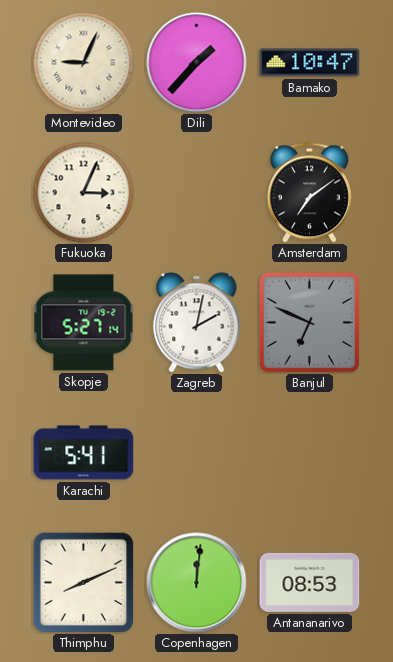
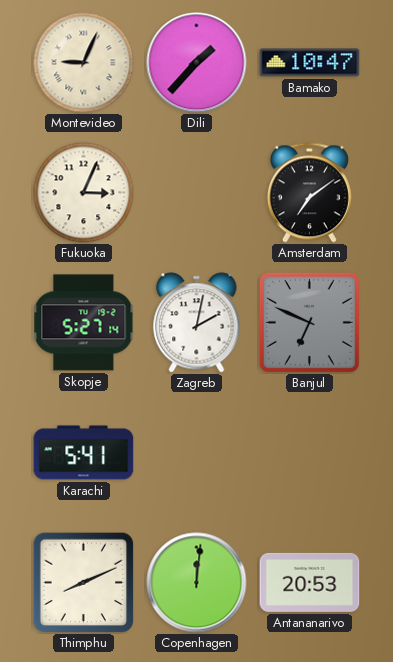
Antananarivo: 08:53 -> 20:53 (310, 582)
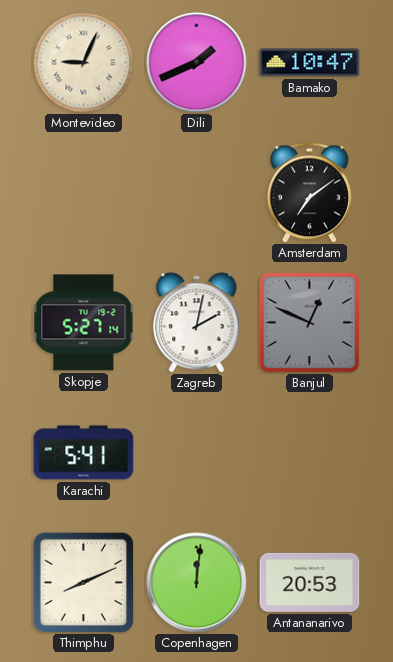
Dili: 1:37 -> 1:41 (197, 63)
Fukuoka: 3:04 -> none (84, 193)
Banjul: 6:49 -> 12:49 (309, 322)
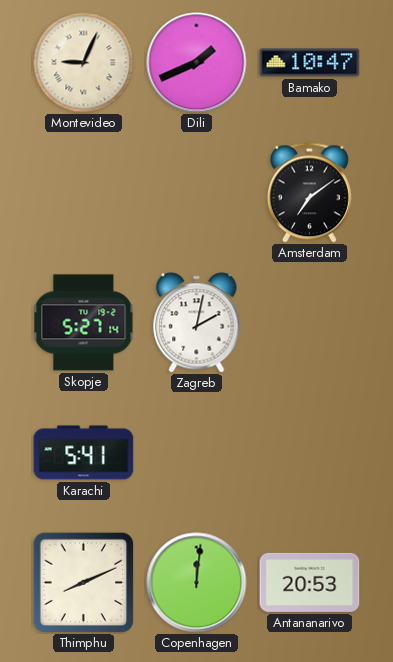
Banjul: 12:49 -> none (309, 322)
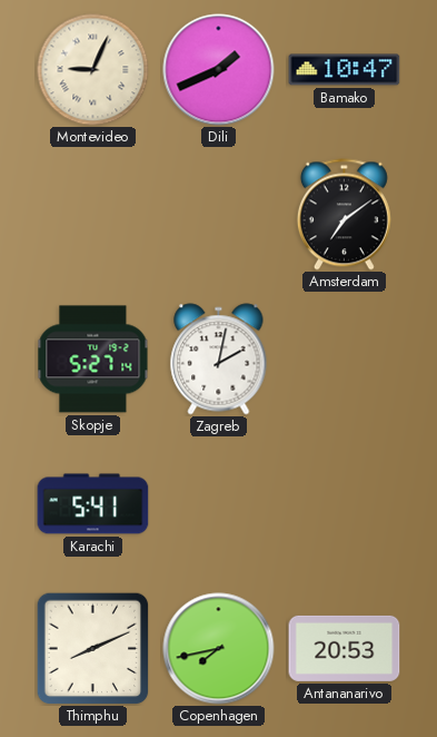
Copenhagen: 12:01 -> 7:43 (219, 649)
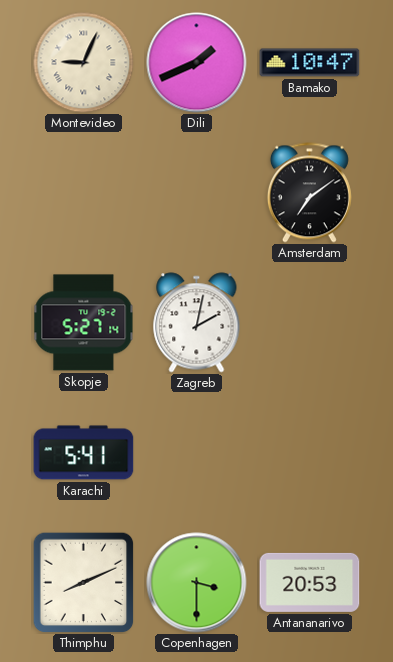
Copenhagen: 7:43 -> 3:30 (197, 583)
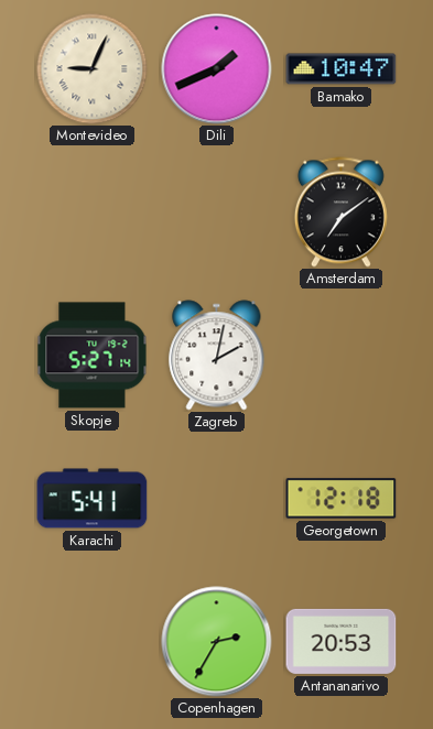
Georgetown: none -> 12:18 (342, 499)
Thimphu: 8:11 -> none (83, 582)
Copenhagen: 3:30 -> 2:35 (217, 642)
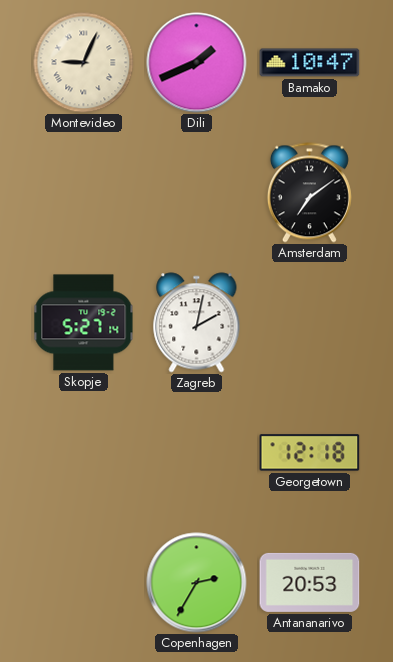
Karachi: 5:41 -> none (93, 499)
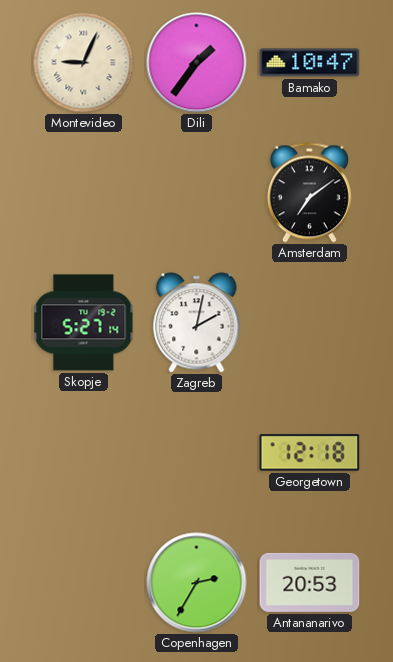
Dili: 1:41 -> 1:36 (197, 63)
